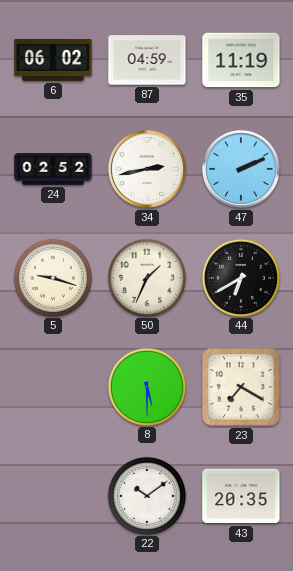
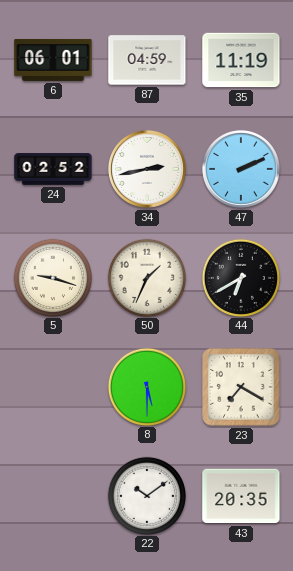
6: 06:02 -> 06:01 (53, 60)
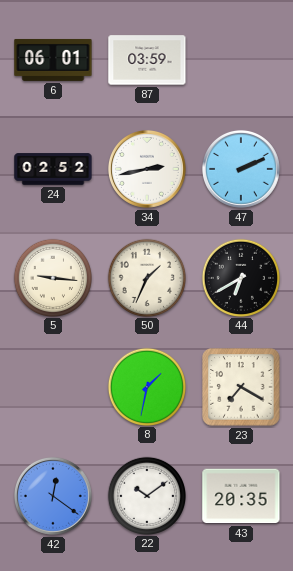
87: 04:59 -> 03:59 (147, 60)
35: 11:19 -> none (241, 60)
5: 9:18 -> 9:16 (52, 277)
8: 5:30 -> 1:32 (146, 386)
42: none -> 12:21 (53, 496)
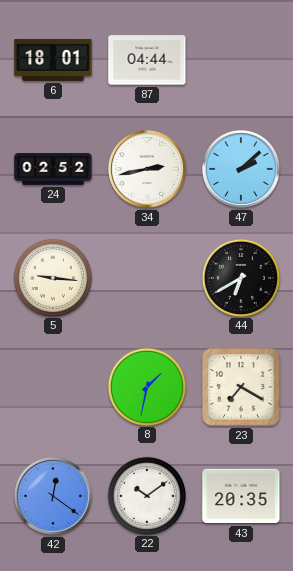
6: 06:01 -> 18:01 (53, 60)
87: 03:59 -> 04:44 (147, 60)
47: 2:11 -> 2:08 (241, 169)
50: 1:34 -> none (146, 277)
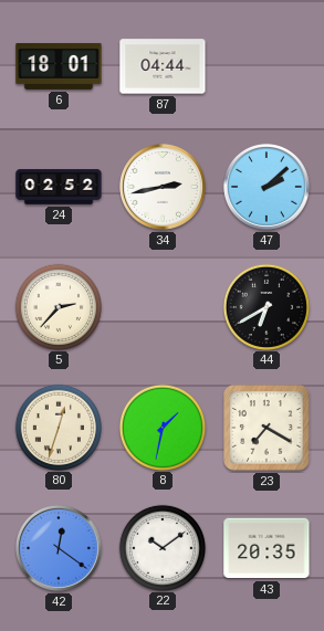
5: 9:16 -> 2:37 (58, 306)
80: none -> 12:33 (58, 427)
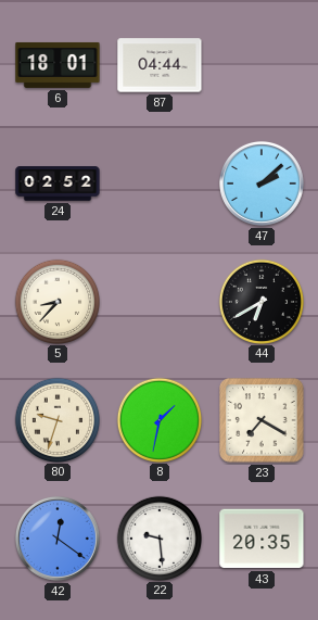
34: 2:43 -> none (163, 187)
5: 2:37 -> 8:37 (56, 301)
80: 12:33 -> 9:33 (56, 419)
22: 10:09 -> 9:29 (158, 537)
